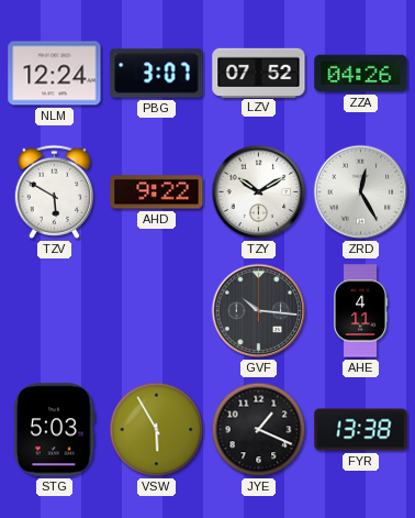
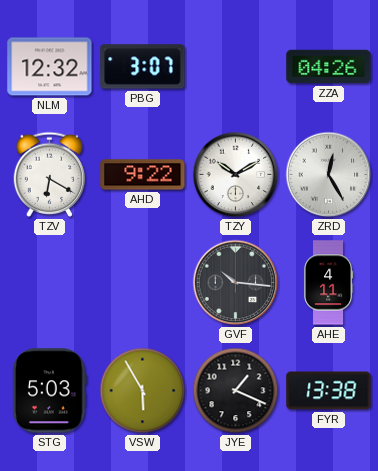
NLM: 12:24 -> 12:32 (50, 67)
LZV: 07:52 -> none (259, 73)
TZV: 5:50 -> 6:20 (50, 174)
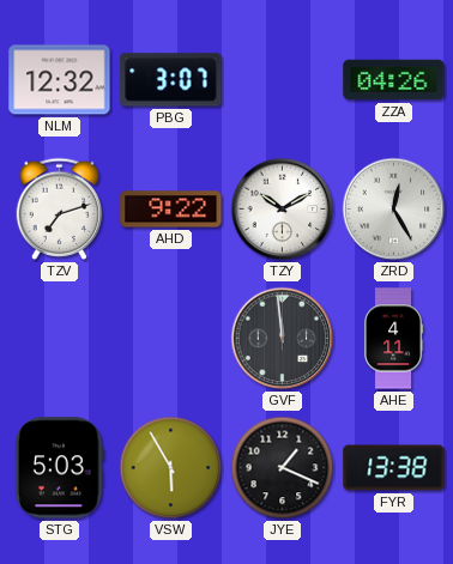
TZV: 6:20 -> 7:12 (60, 208)
GVF: 10:16 -> 11:59 (283, 339)
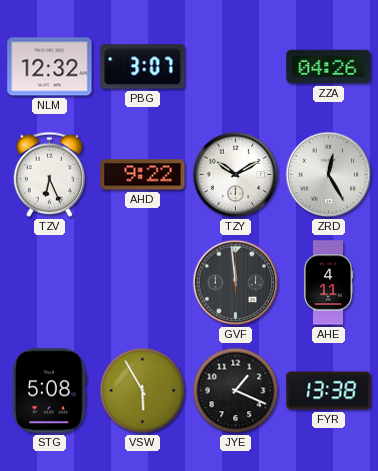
TZV: 7:12 -> 6:26 (50, 174)
STG: 5:03 -> 5:08 (50, 391)
